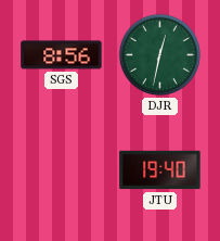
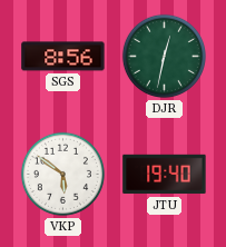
VKP: none -> 5:51 (62, 174)
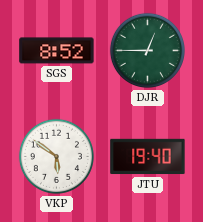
SGS: 8:56 -> 8:52 (57, 51)
DJR: 12:32 -> 12:45 (147, 50)
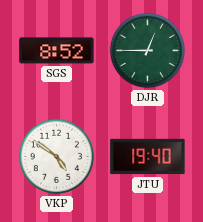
VKP: 5:51 -> 4:51 (56, 156)
